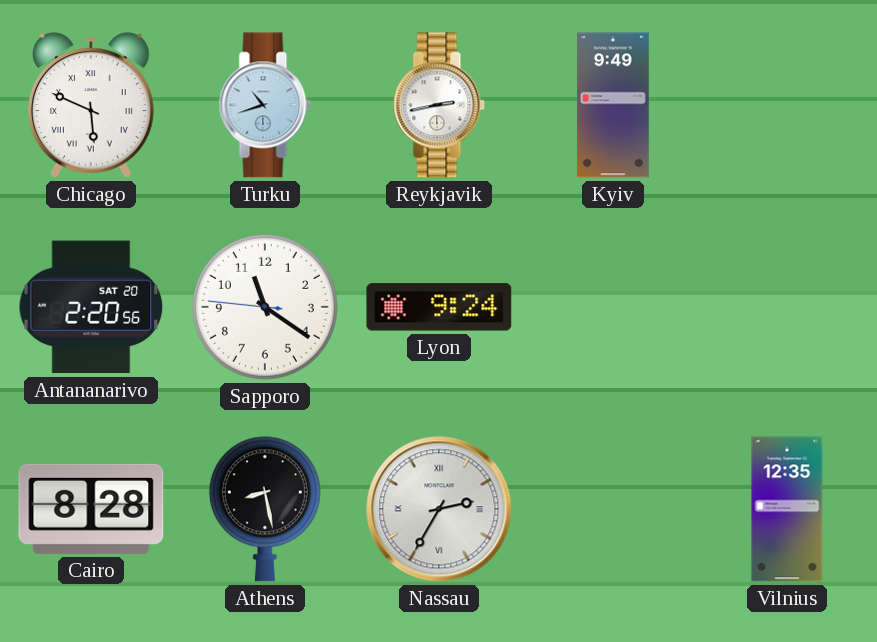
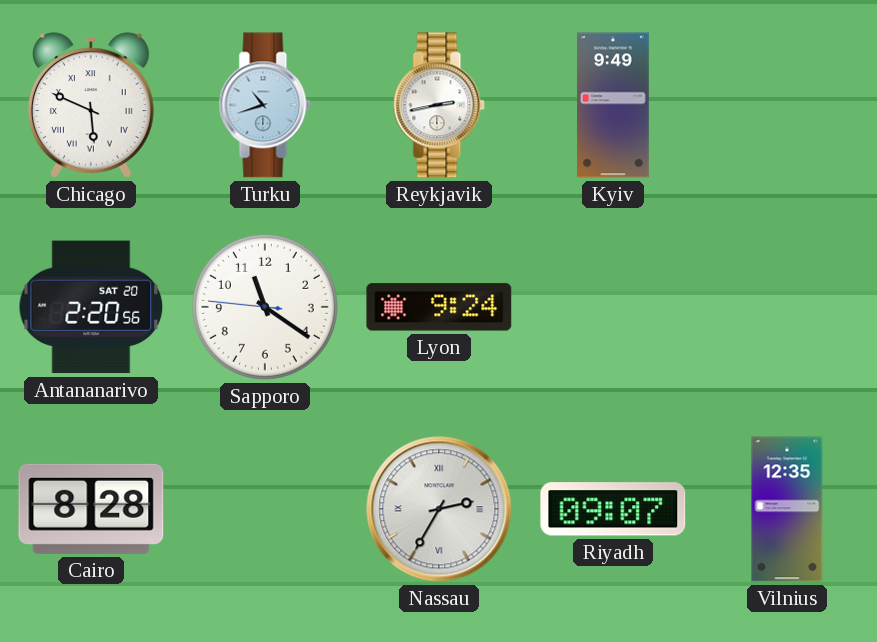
Athens: 8:28 -> none (265, 509)
Riyadh: none -> 09:07 (613, 509)
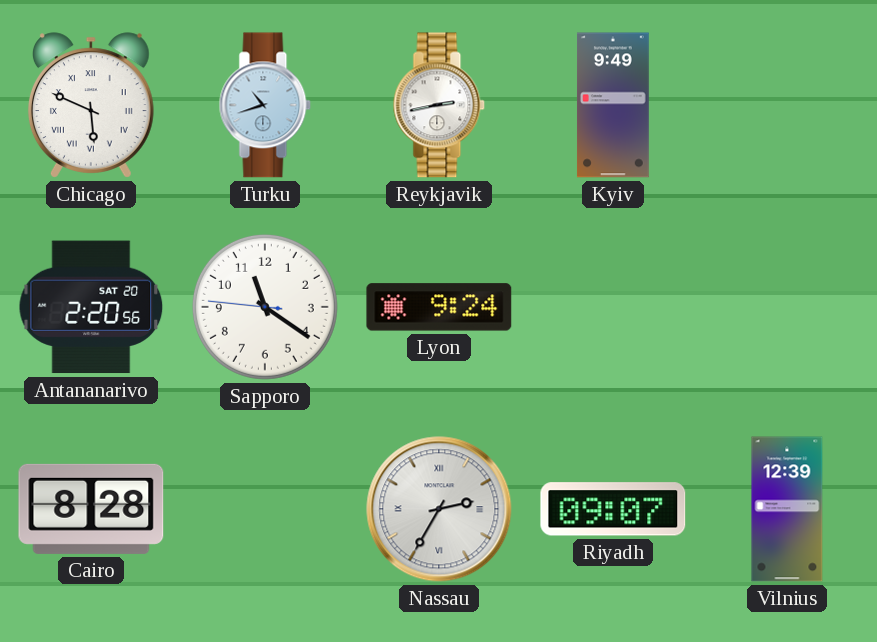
Vilnius: 12:35 -> 12:39 (787, 509)
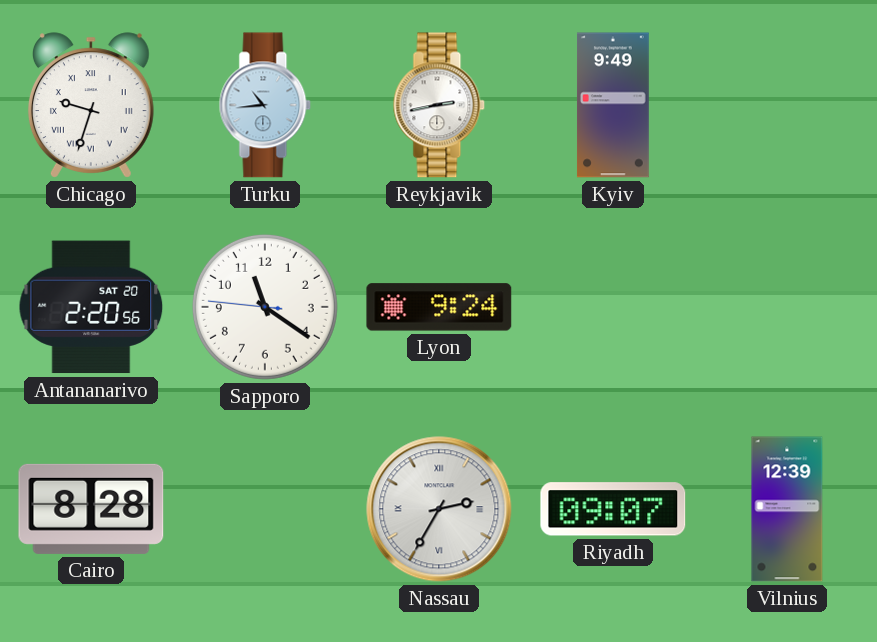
Chicago: 5:49 -> 9:33 (91, 105)
Turku: 10:42 -> 10:44 (265, 105)
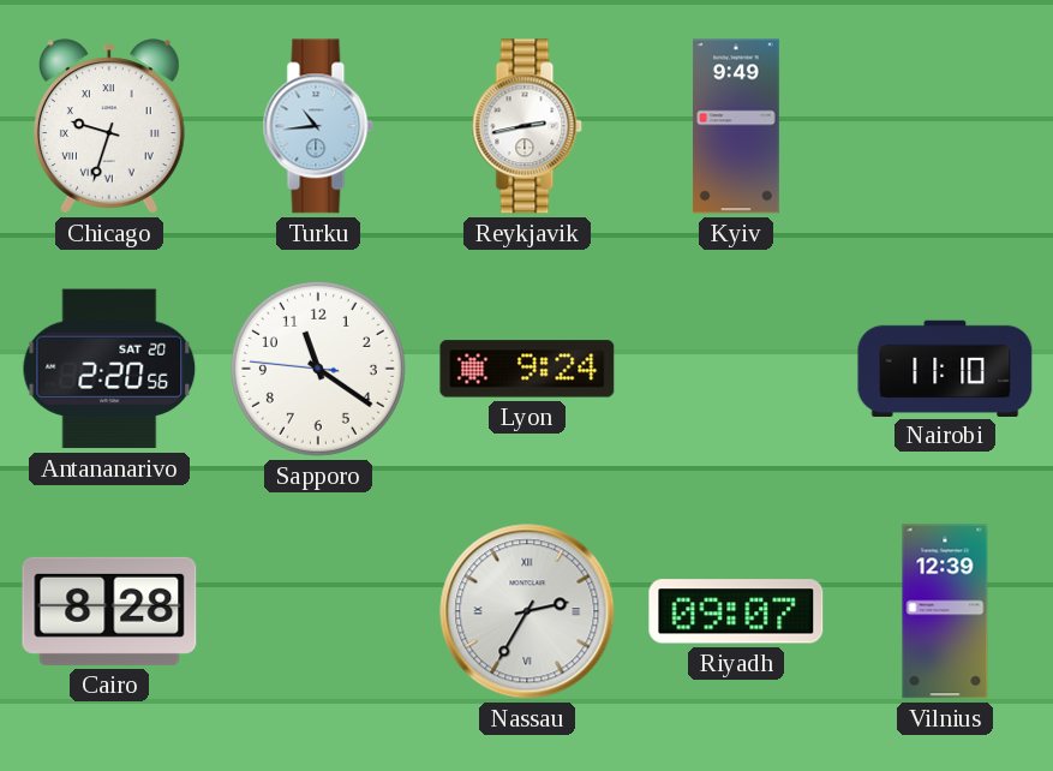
Nairobi: none -> 11:10 (945, 367)
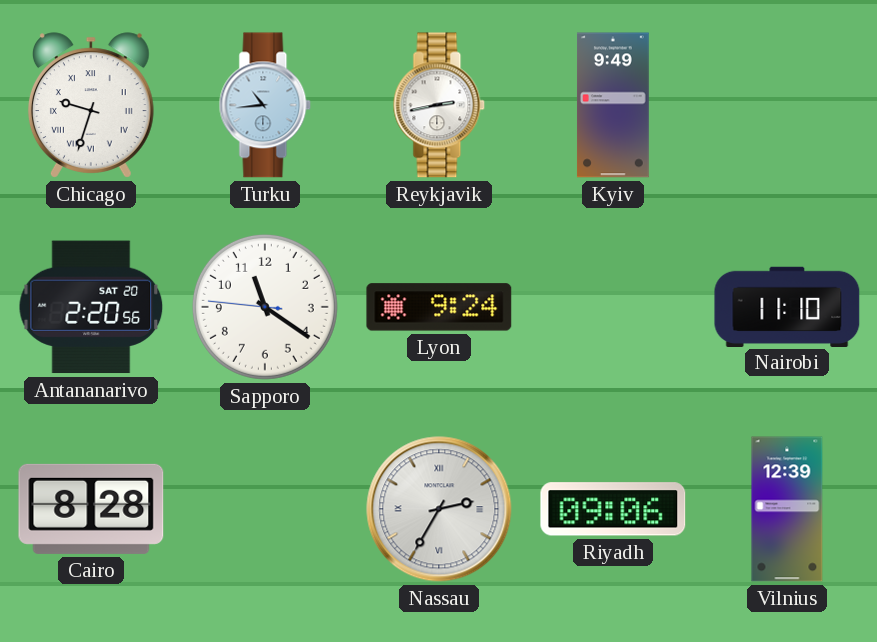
Riyadh: 09:07 -> 09:06 (613, 509)
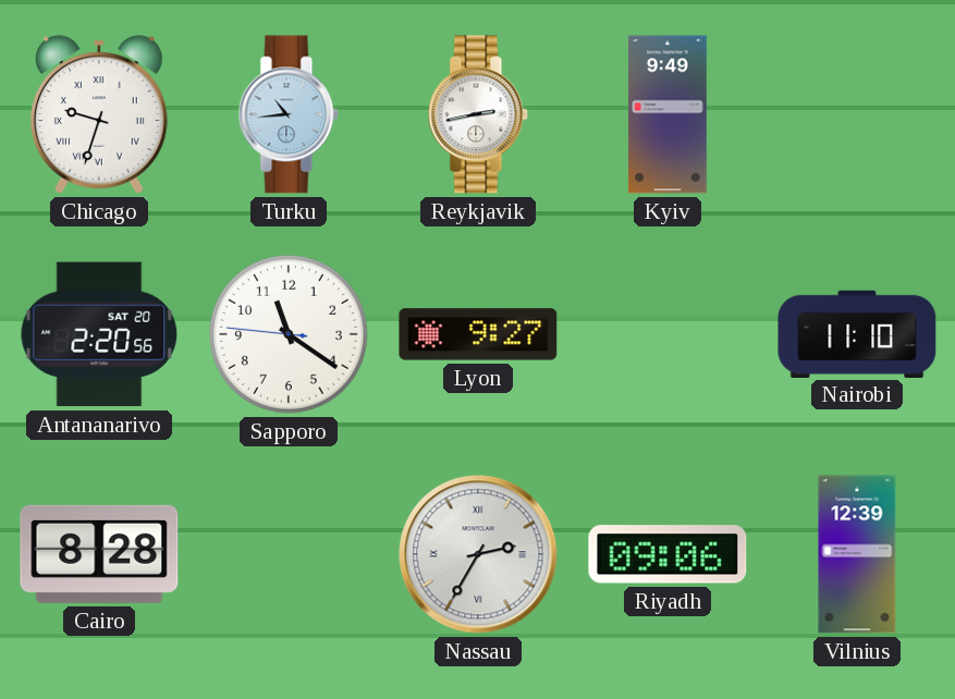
Lyon: 9:24 -> 9:27 (478, 334)
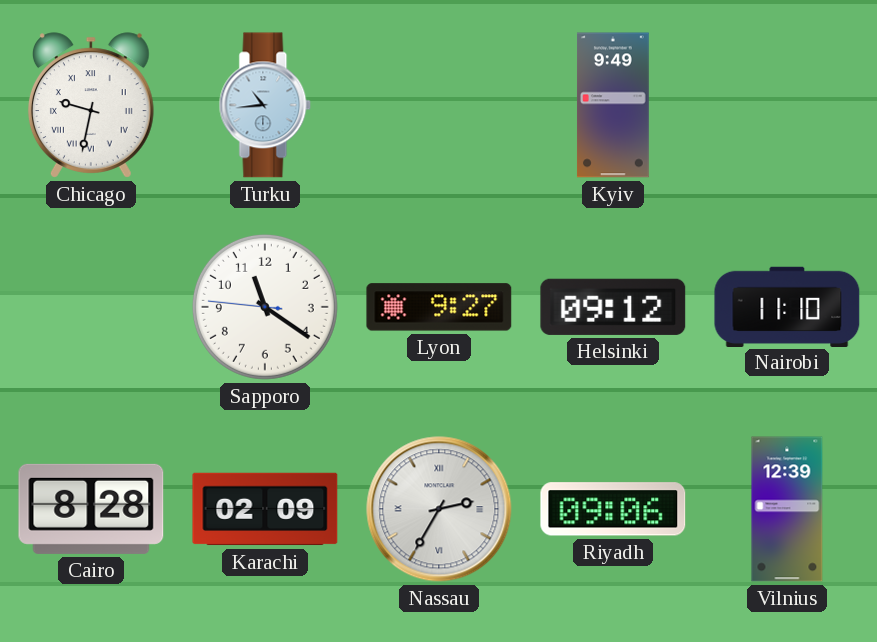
Chicago: 9:33 -> 9:32 (91, 105)
Reykjavik: 2:43 -> none (478, 114)
Antananarivo: 2:20 -> none (99, 334)
Helsinki: none -> 09:12 (613, 307)
Karachi: none -> 02:09 (265, 509)
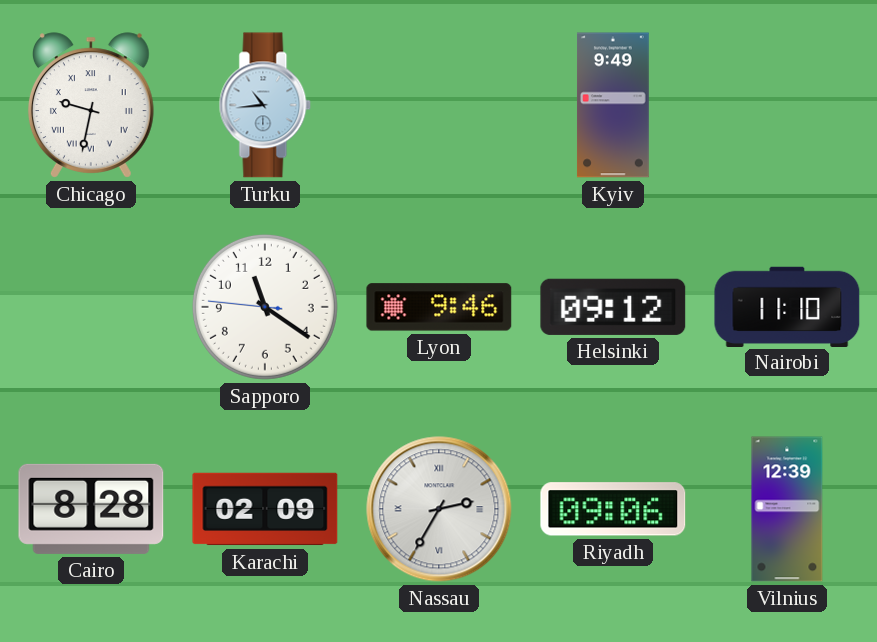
Lyon: 9:27 -> 9:46 (439, 307)
